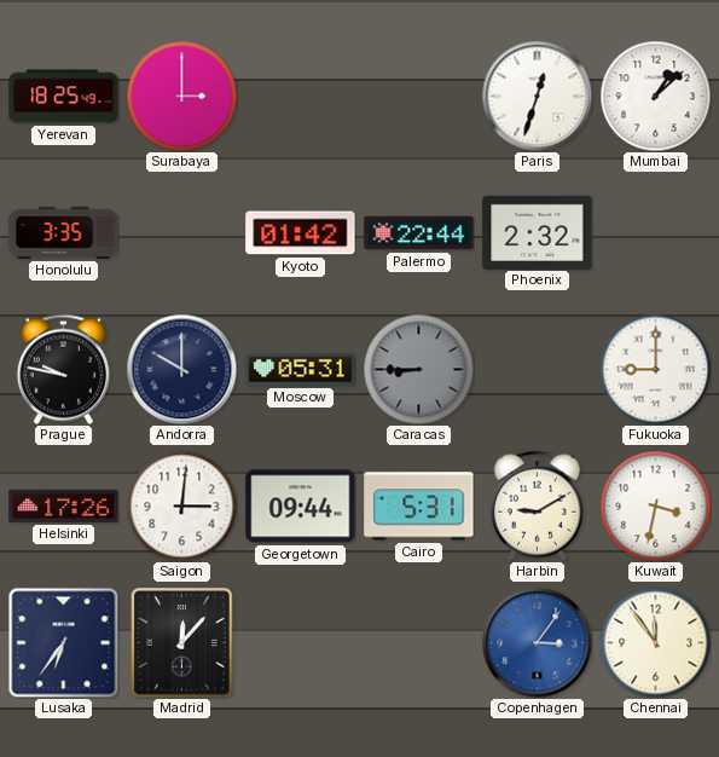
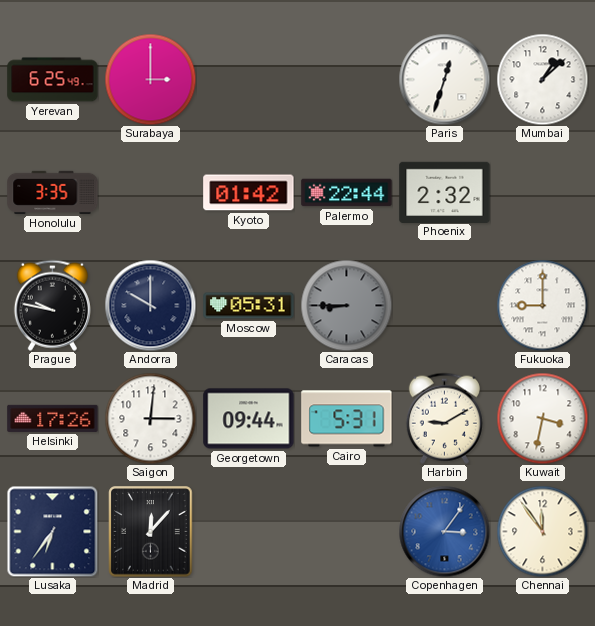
Yerevan: 18:25 -> 6:25 (53, 80)
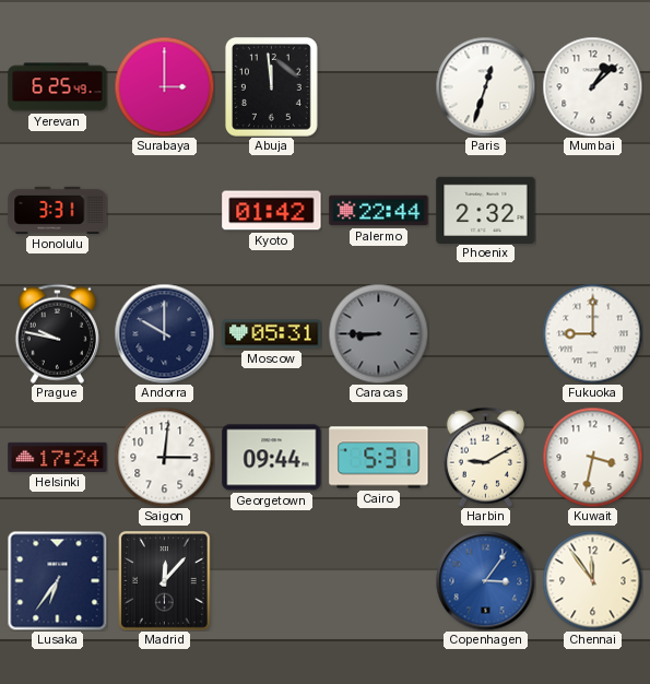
Abuja: none -> 11:59 (272, 87)
Honolulu: 3:35 -> 3:31 (58, 210)
Helsinki: 17:26 -> 17:24 (58, 457)
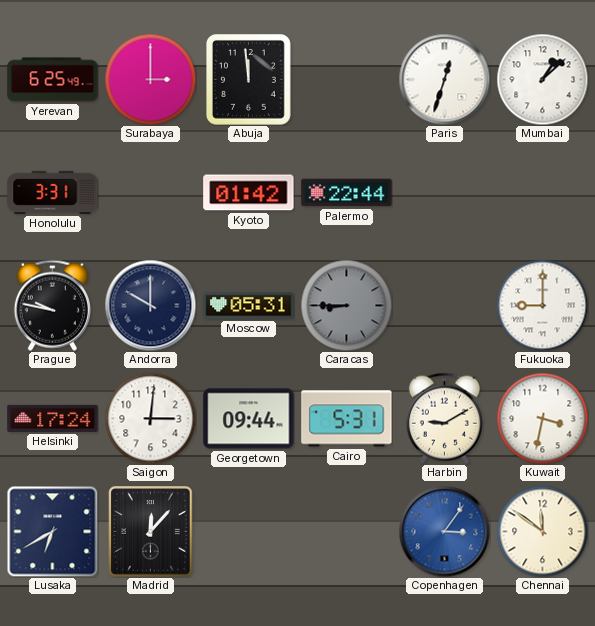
Phoenix: 2:32 -> none (486, 210)
Lusaka: 6:36 -> 6:40 (52, 531)
Chennai: 11:54 -> 11:51 (542, 531)
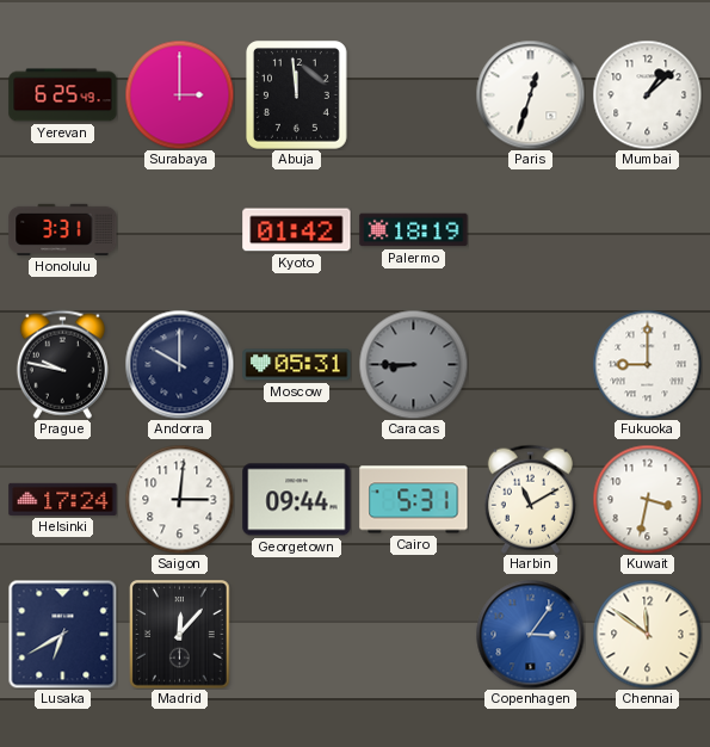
Palermo: 22:44 -> 18:19 (414, 230)
Harbin: 9:10 -> 11:10 (530, 499)
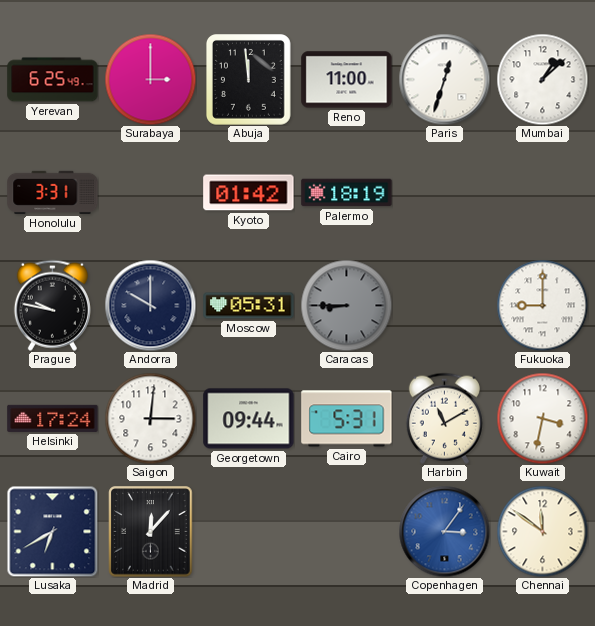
Reno: none -> 11:00 (347, 80)
